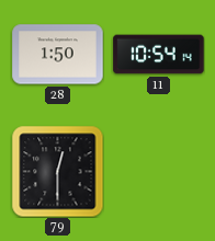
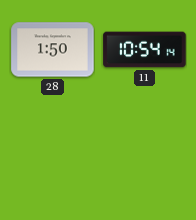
79: 12:30 -> none (57, 171)
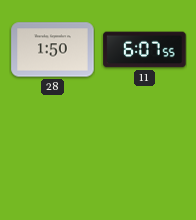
11: 10:54 -> 6:07 (145, 50)
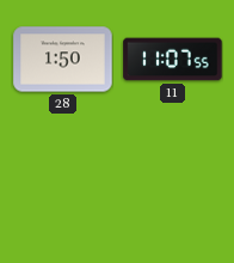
11: 6:07 -> 11:07 (173, 60)
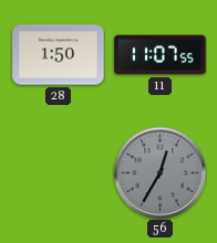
56: none -> 12:35 (159, 172)
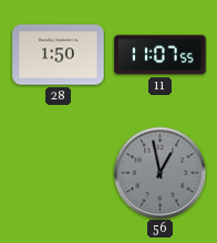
56: 12:35 -> 12:58 (159, 172)
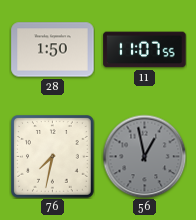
76: none -> 7:32 (53, 157)
